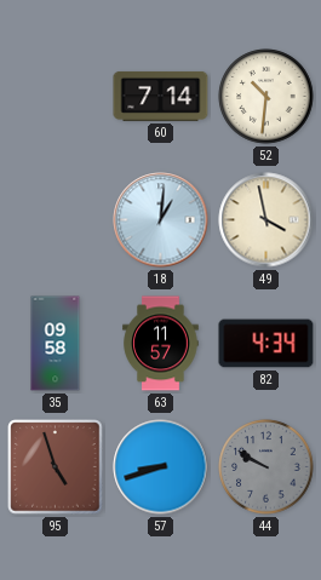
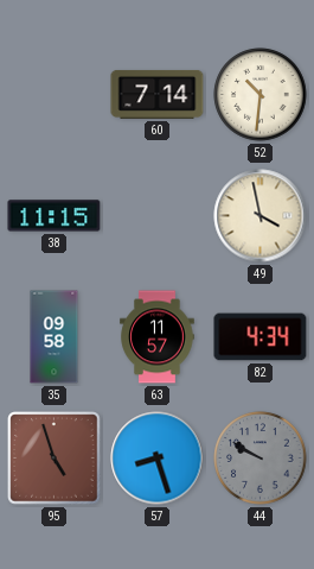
38: none -> 11:15 (55, 216)
18: 1:01 -> none (161, 220)
57: 8:42 -> 8:27 (158, 459)
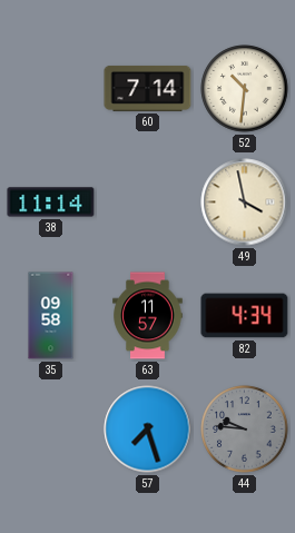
38: 11:15 -> 11:14 (51, 203)
95: 4:57 -> none (55, 459)
57: 8:27 -> 7:27 (148, 430)
44: 9:50 -> 9:46 (245, 430)
